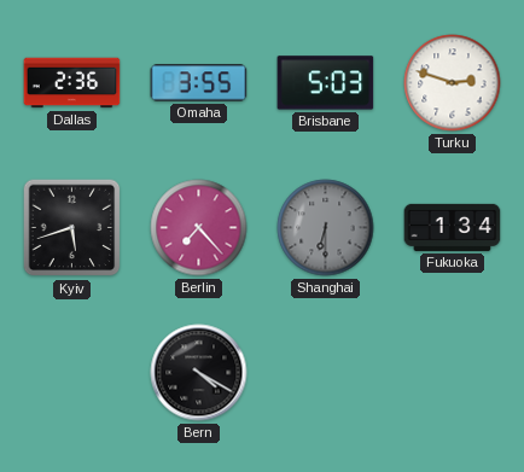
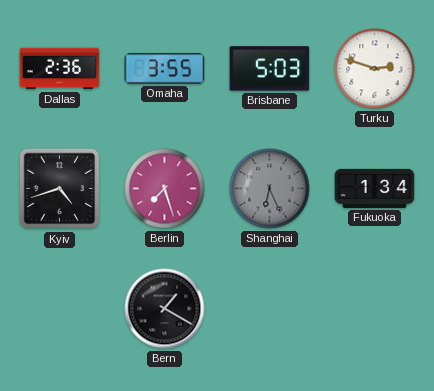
Kyiv: 5:42 -> 4:42 (60, 189)
Berlin: 7:23 -> 7:27 (165, 189)
Shanghai: 6:30 -> 6:26 (270, 189)
Bern: 4:20 -> 1:20 (165, 309)
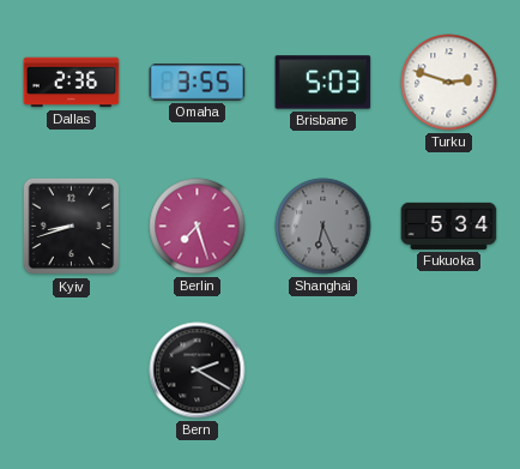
Kyiv: 4:42 -> 8:42 (72, 227)
Fukuoka: 1:34 -> 5:34 (449, 226)
Bern: 1:20 -> 2:20 (198, 371)
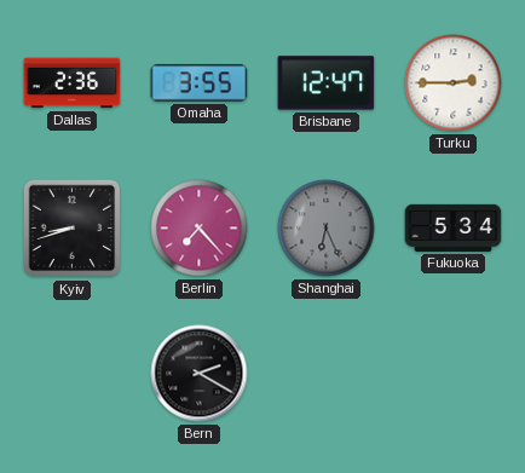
Brisbane: 5:03 -> 12:47 (327, 83)
Turku: 2:48 -> 2:45 (454, 83)
Berlin: 7:27 -> 7:23 (200, 229)
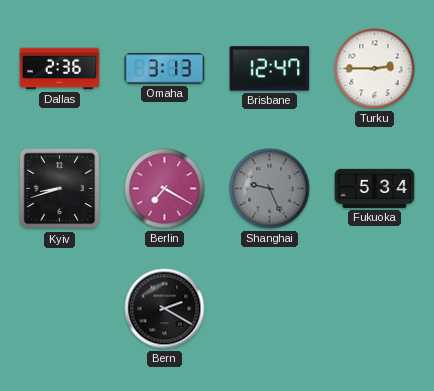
Omaha: 3:55 -> 3:13 (165, 69)
Berlin: 7:23 -> 7:20 (165, 189)
Shanghai: 6:26 -> 9:26 (270, 189)
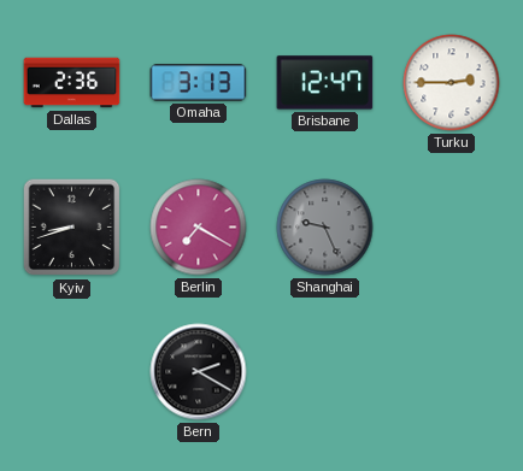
Fukuoka: 5:34 -> none (375, 188)
